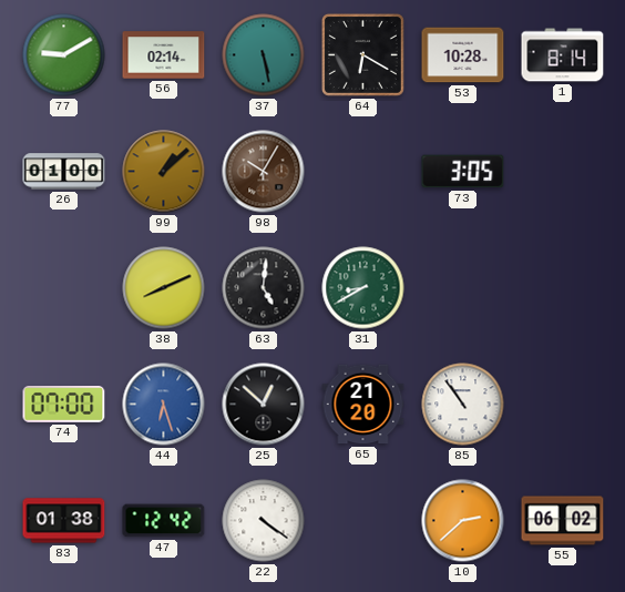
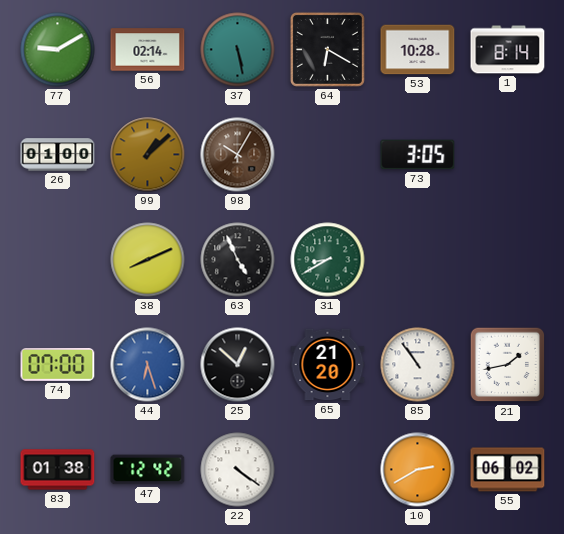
63: 5:01 -> 4:56 (238, 260)
21: none -> 1:43 (508, 365)
10: 2:38 -> 2:40 (418, 470)
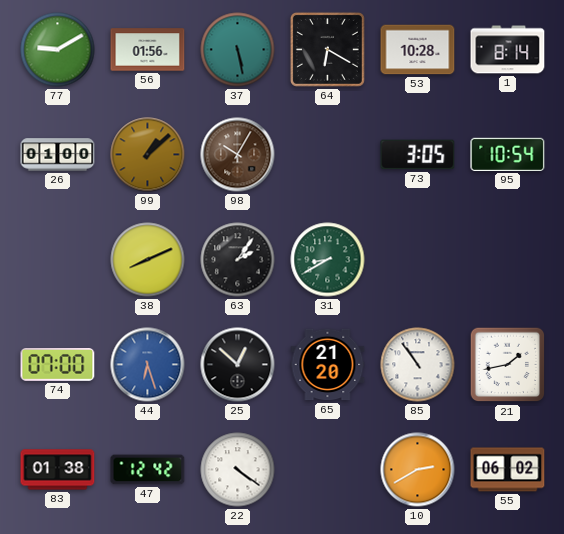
56: 02:14 -> 01:56 (148, 50)
95: none -> 10:54 (508, 154)
63: 4:56 -> 2:06 (238, 260)
